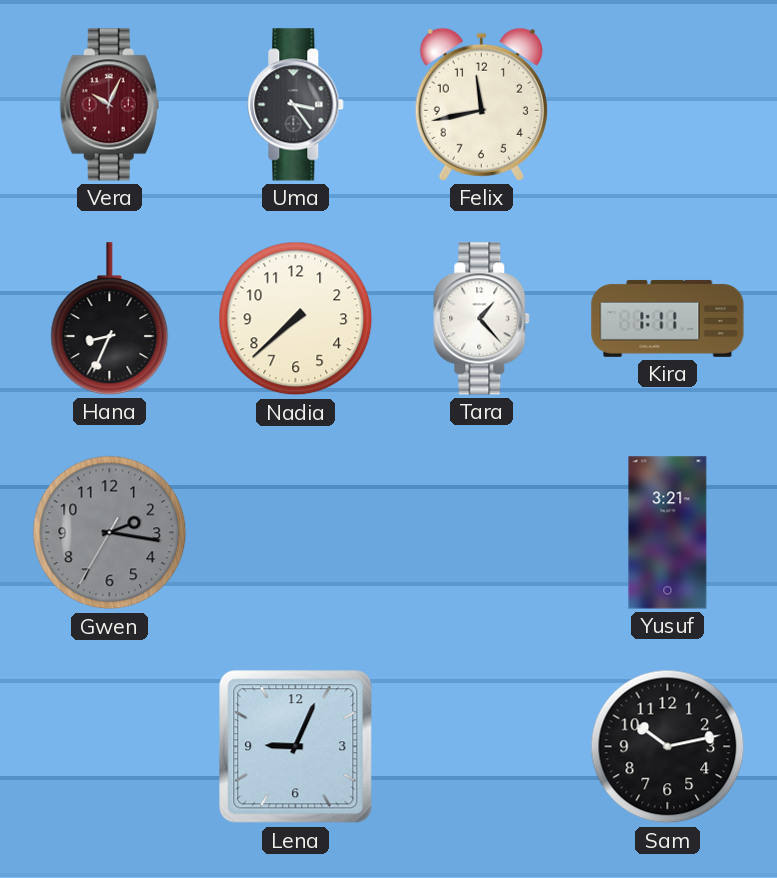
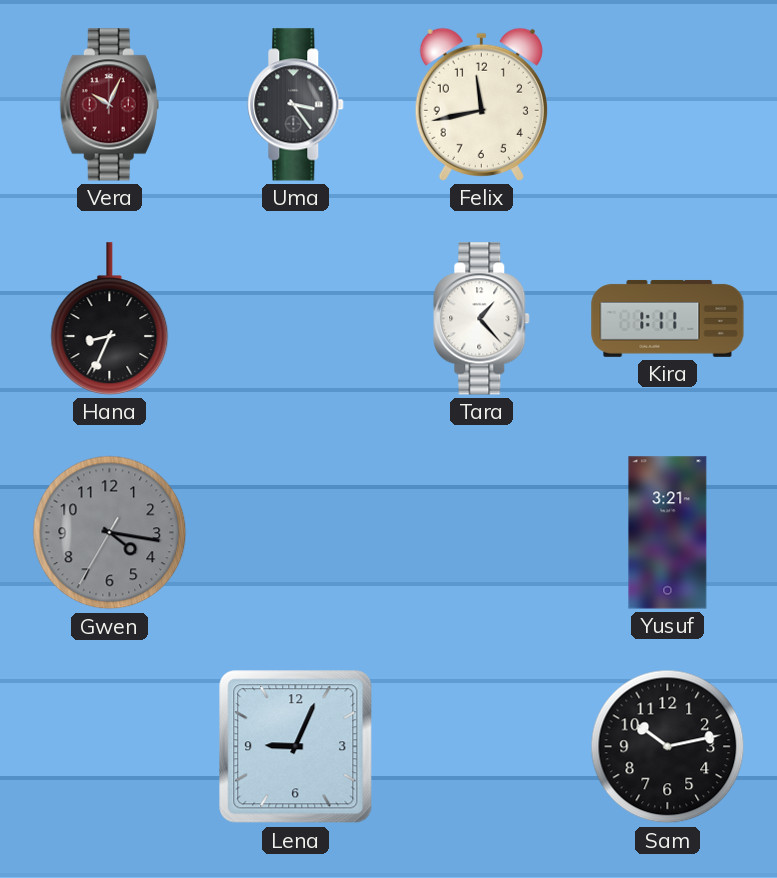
Nadia: 7:38 -> none (296, 319)
Gwen: 2:16 -> 4:16 (110, 533)
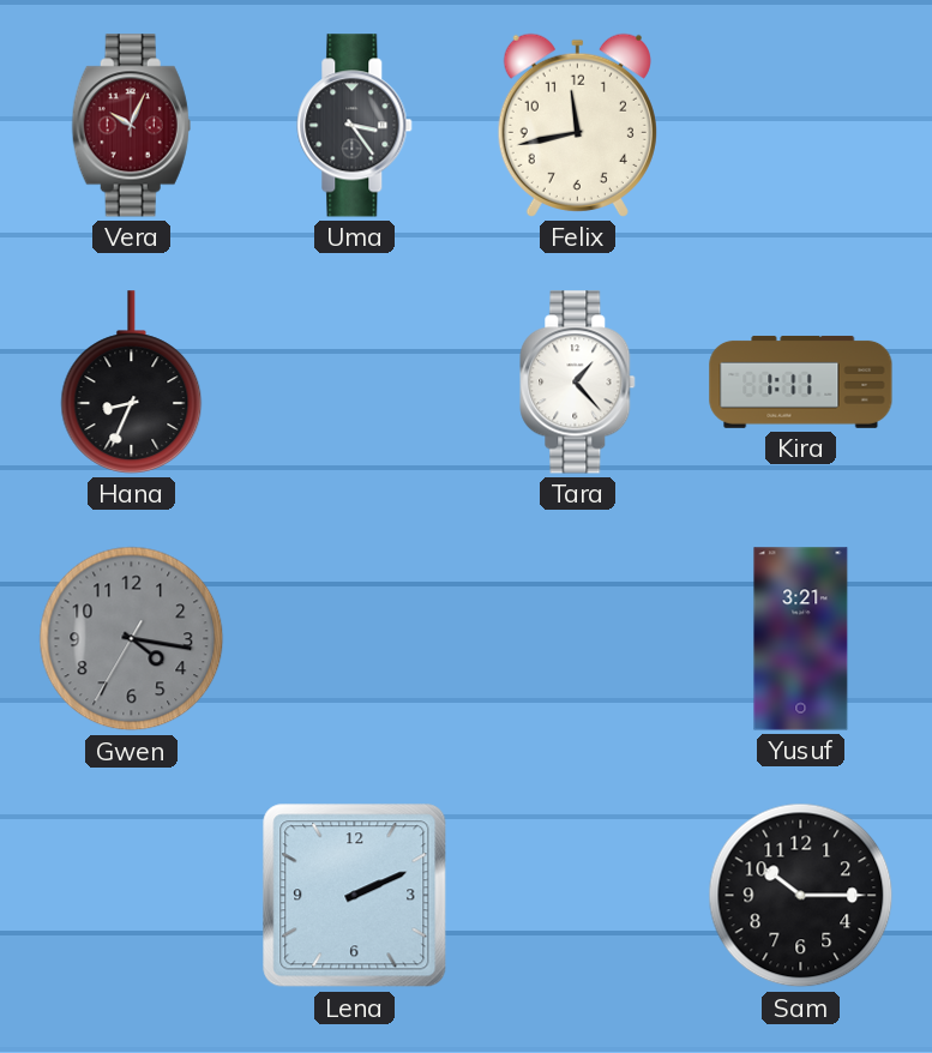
Lena: 9:04 -> 2:11 (355, 896)
Sam: 10:13 -> 10:15 (801, 896)
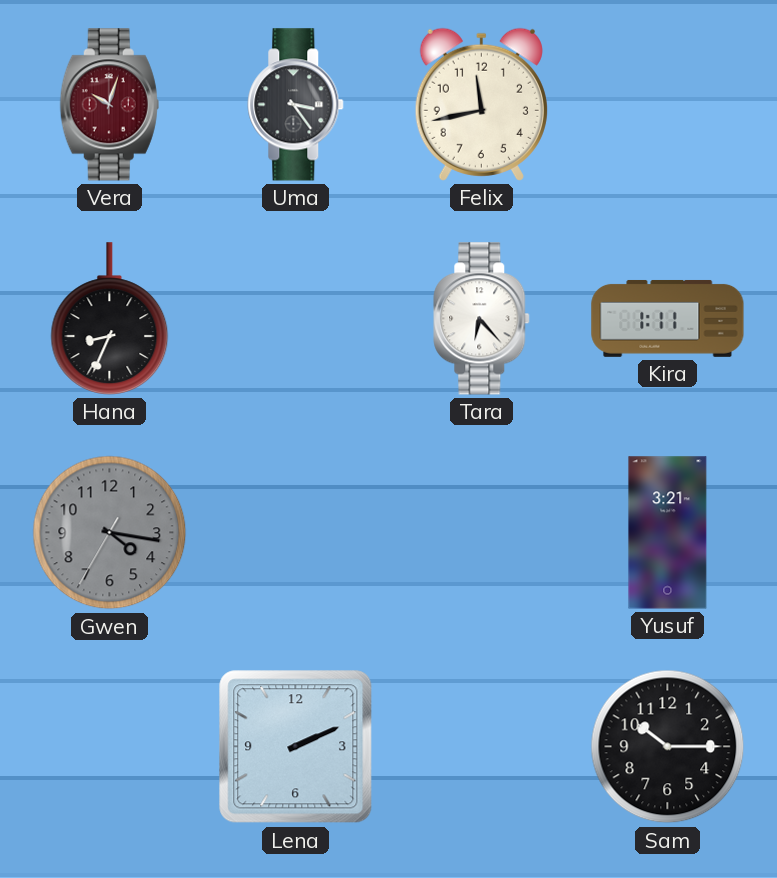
Vera: 10:04 -> 10:03 (109, 105)
Tara: 1:23 -> 6:23 (482, 319)
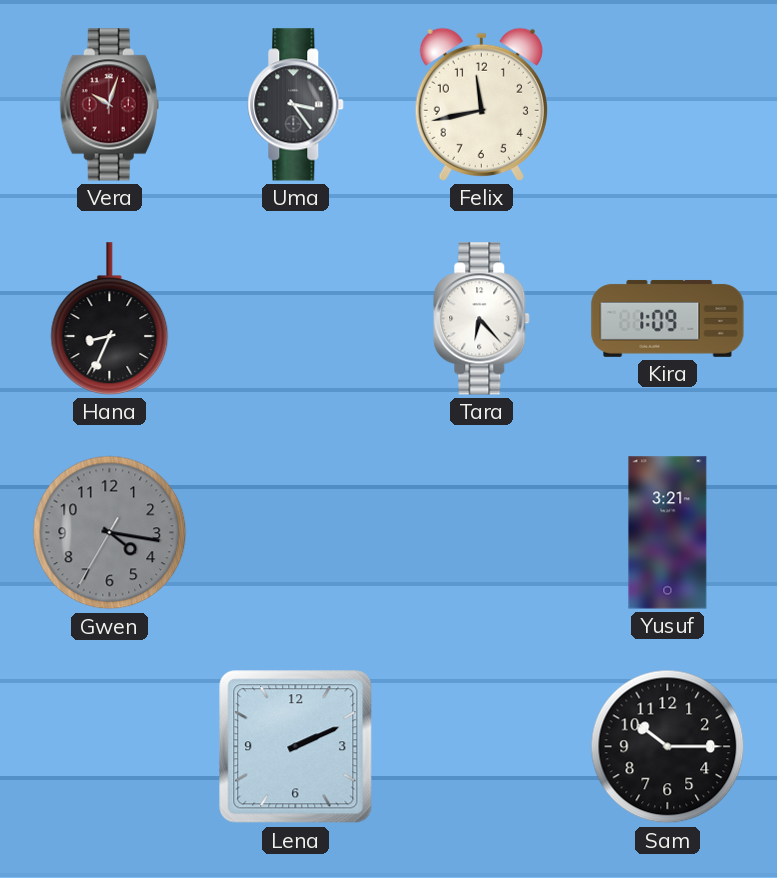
Kira: 1:11 -> 1:09 (668, 318)
